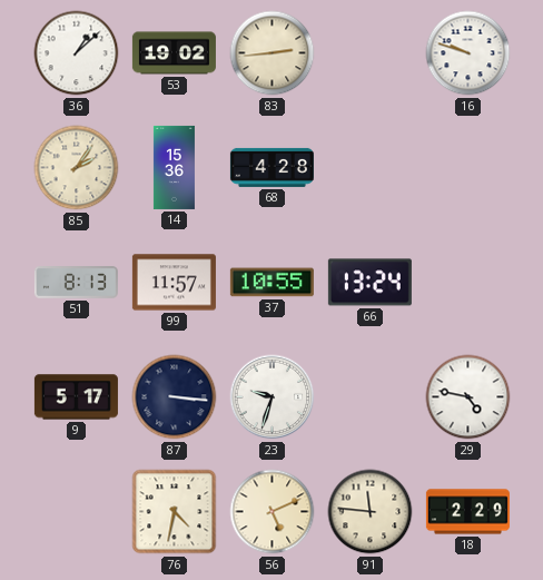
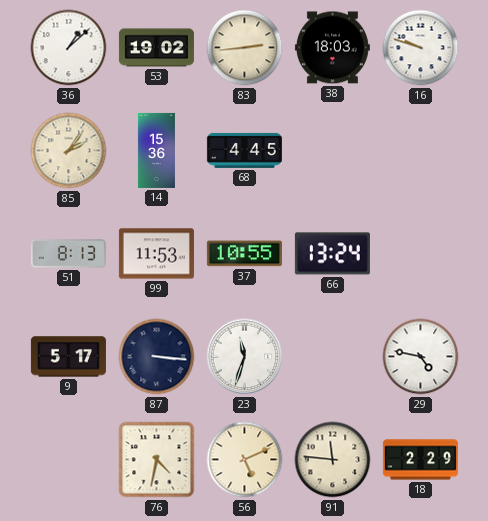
38: none -> 18:03 (332, 48)
68: 4:28 -> 4:45 (244, 150)
99: 11:57 -> 11:53 (156, 254)
23: 9:33 -> 11:33 (245, 357)
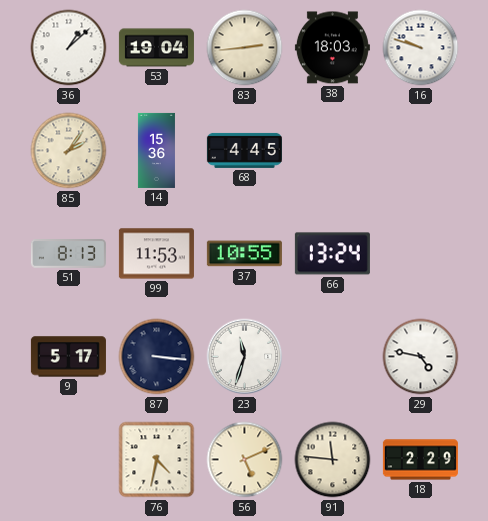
53: 19:02 -> 19:04 (156, 48)
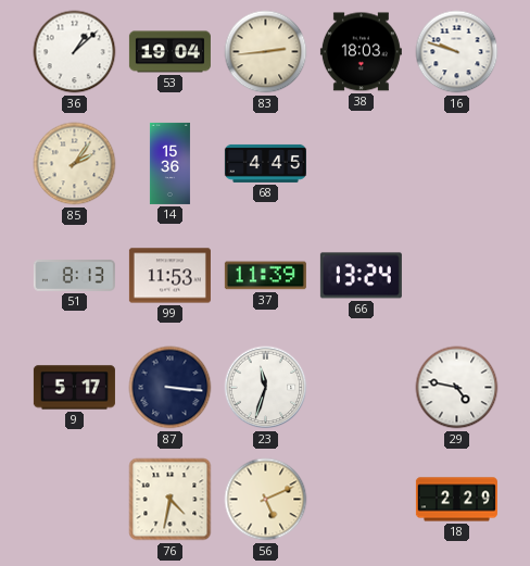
37: 10:55 -> 11:39 (265, 276)
91: 11:46 -> none (333, 460)
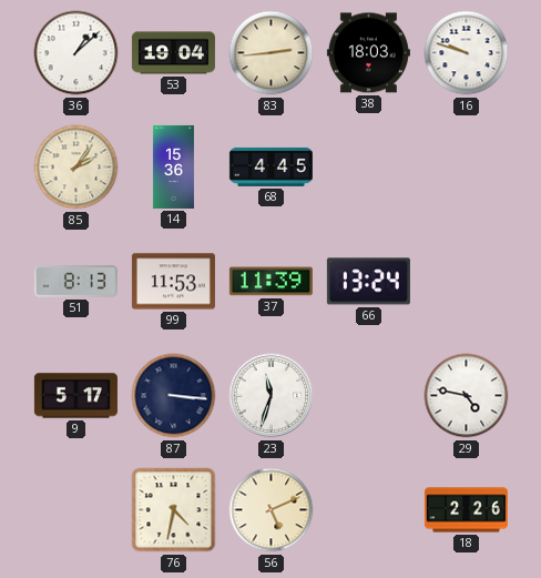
18: 2:29 -> 2:26 (466, 510)
